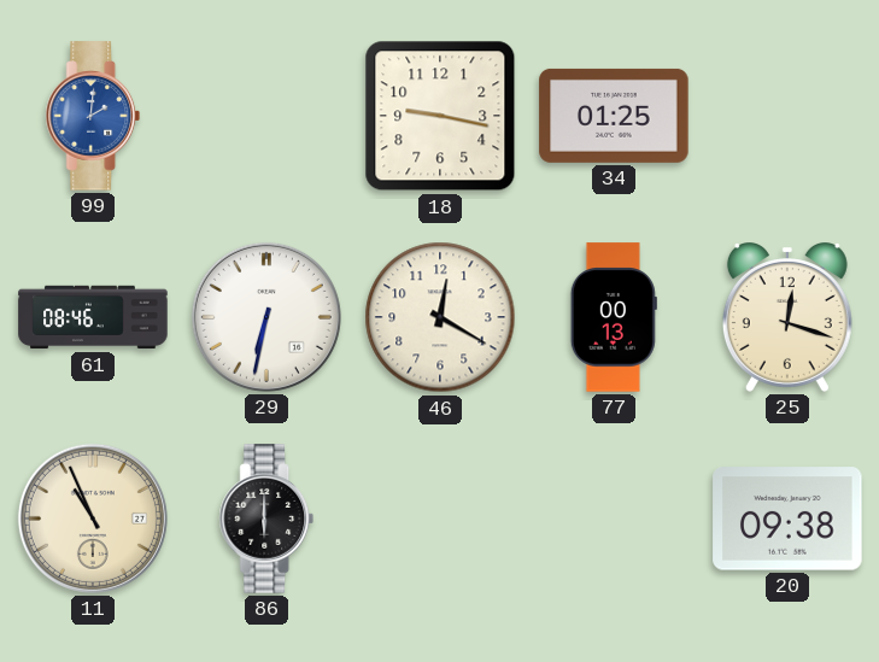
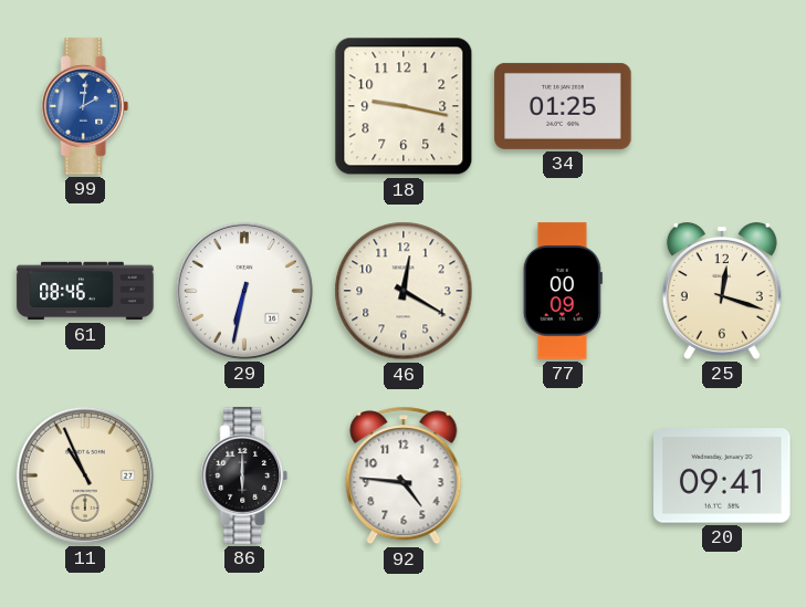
77: 00:13 -> 00:09 (563, 291)
92: none -> 4:46 (404, 475)
20: 09:38 -> 09:41 (722, 475)
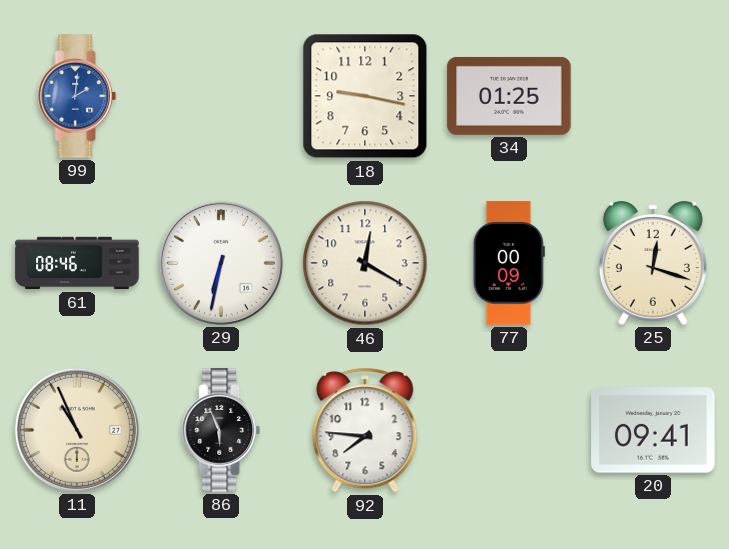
86: 6:00 -> 5:56 (221, 430)
92: 4:46 -> 7:46 (365, 430)
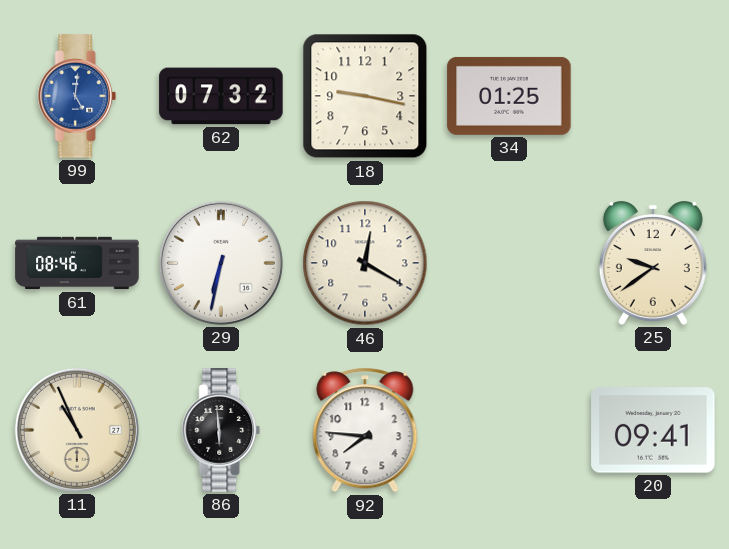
99: 2:01 -> 5:01 (77, 96)
62: none -> 07:32 (221, 96)
77: 00:09 -> none (509, 263)
25: 12:18 -> 9:39 (653, 264)
86: 5:56 -> 5:59 (221, 430)
